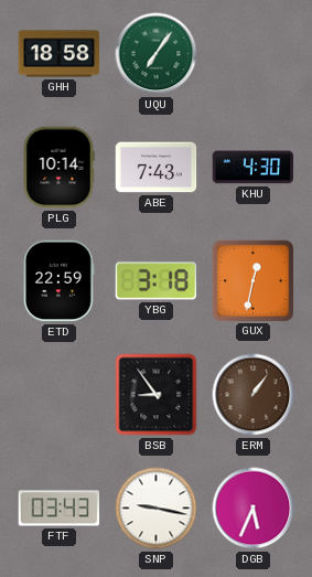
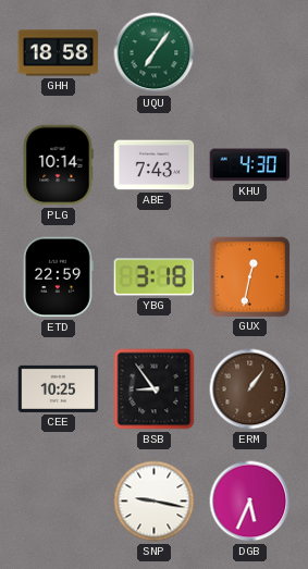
CEE: none -> 10:25 (59, 388)
FTF: 03:43 -> none (60, 509)
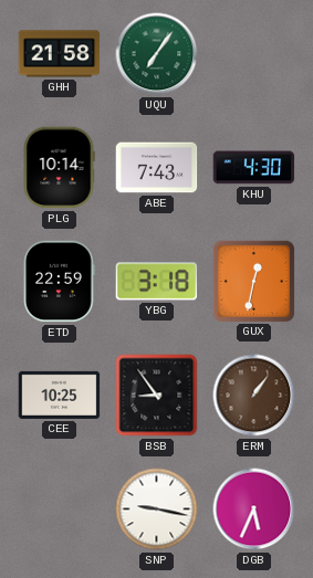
GHH: 18:58 -> 21:58 (60, 54)
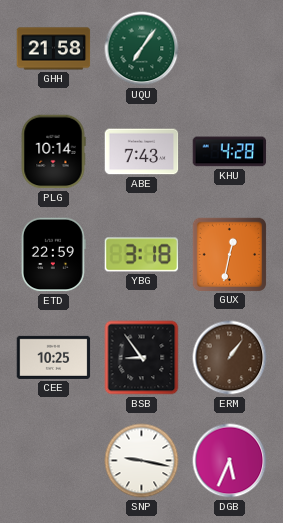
KHU: 4:30 -> 4:28 (230, 152)
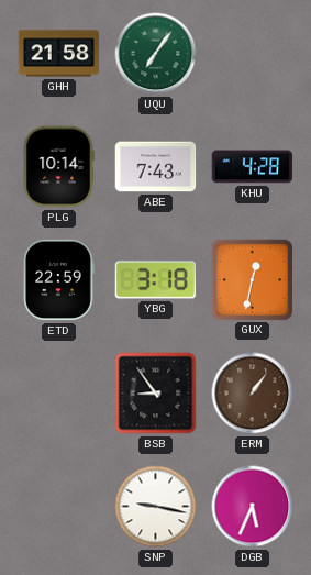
CEE: 10:25 -> none (54, 357)
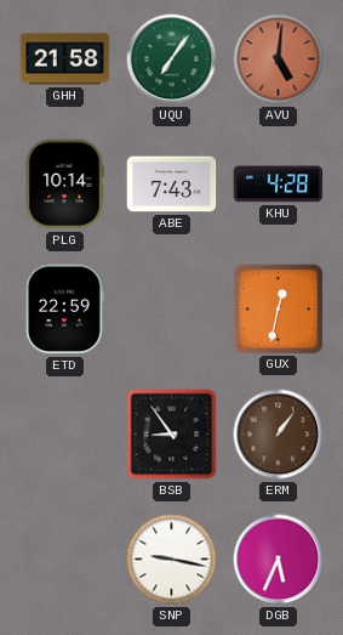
AVU: none -> 5:01 (279, 59)
YBG: 3:18 -> none (156, 280)
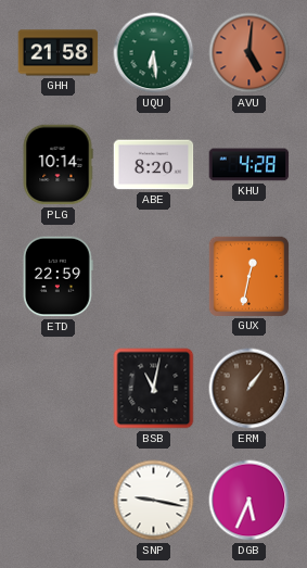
UQU: 7:06 -> 6:29 (154, 53)
ABE: 7:43 -> 8:20 (154, 165)
BSB: 8:54 -> 11:02 (154, 389)
